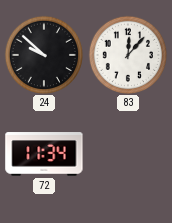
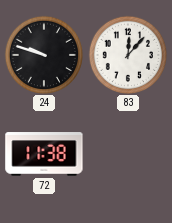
24: 9:52 -> 9:48 (44, 55)
72: 11:34 -> 11:38 (44, 154)
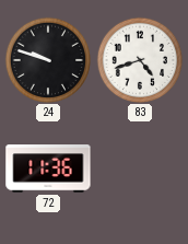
83: 12:07 -> 4:42 (140, 60)
72: 11:38 -> 11:36 (48, 169)
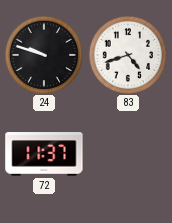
72: 11:36 -> 11:37 (44, 154)
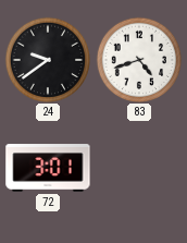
24: 9:48 -> 9:39 (48, 60)
72: 11:37 -> 3:01 (48, 168)
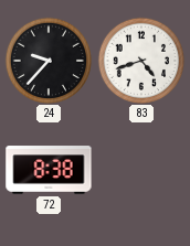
24: 9:39 -> 9:37 (49, 61)
72: 3:01 -> 8:38 (49, 170)
